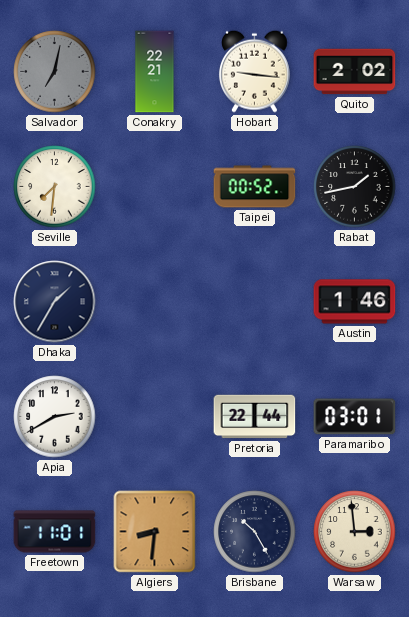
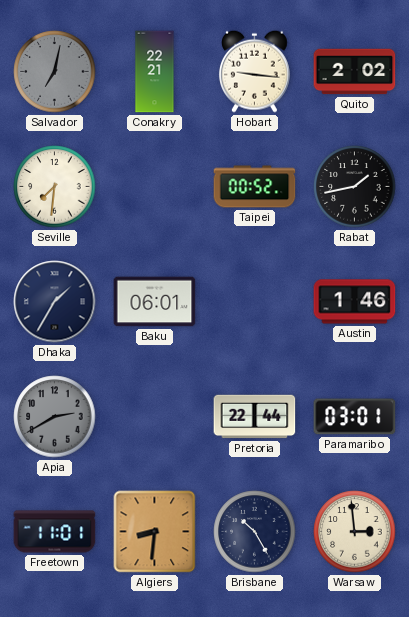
Baku: none -> 06:01 (155, 302)
Apia dial: white -> grey (55, 417)
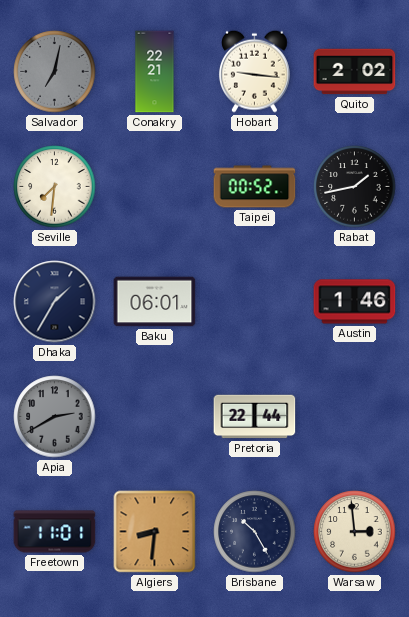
Paramaribo: 03:01 -> none (355, 417)
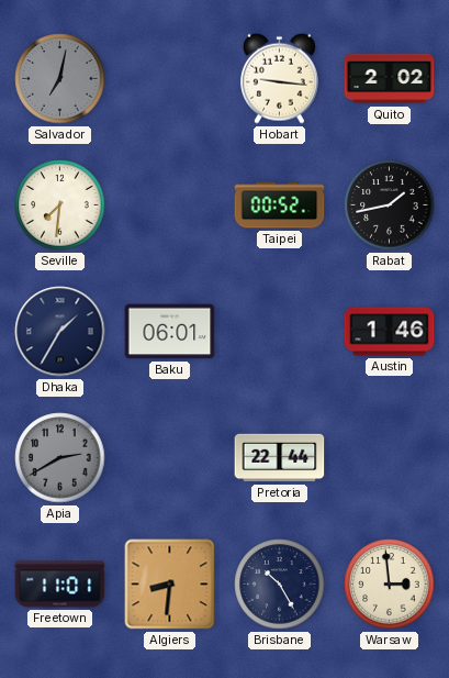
Conakry: 22:21 -> none (155, 72)
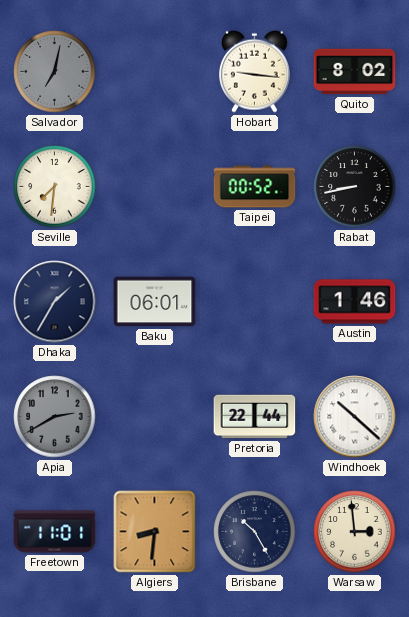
Quito: 2:02 -> 8:02 (355, 72)
Rabat: 1:43 -> 8:43 (355, 187)
Windhoek: none -> 10:22 (355, 417)
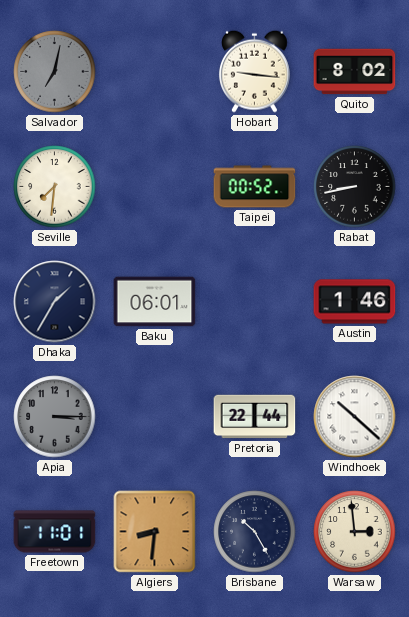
Apia: 2:40 -> 3:15 (55, 417)
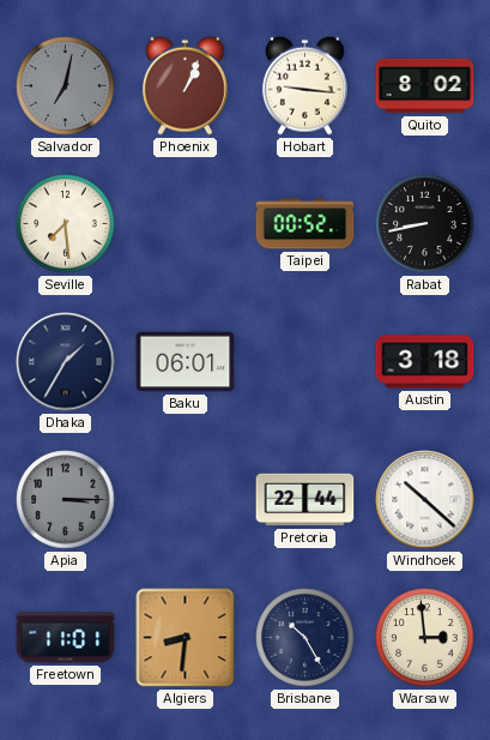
Phoenix: none -> 1:04 (184, 85)
Seville: 7:31 -> 7:29 (66, 224)
Austin: 1:46 -> 3:18 (425, 362)
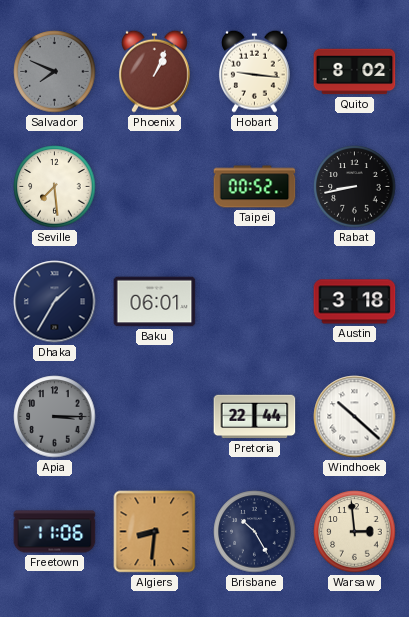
Salvador: 7:02 -> 7:49 (55, 72)
Freetown: 11:01 -> 11:06 (55, 532)
